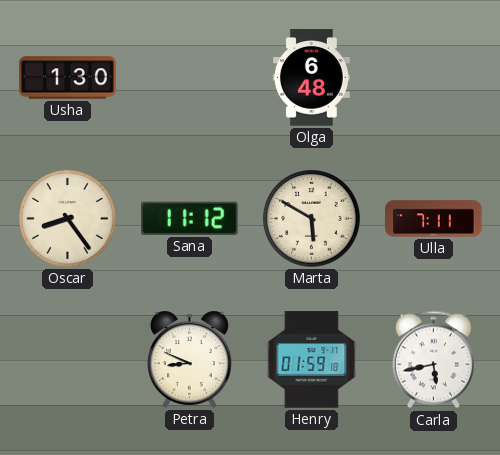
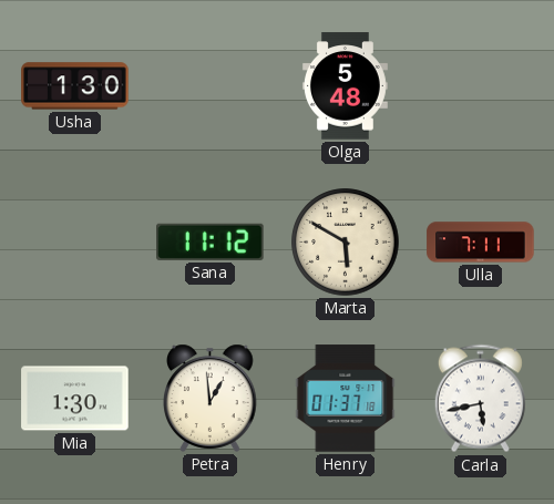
Olga: 6:48 -> 5:48 (345, 86)
Oscar: 8:24 -> none (68, 219)
Mia: none -> 1:30 (75, 399)
Petra: 8:49 -> 12:59 (211, 398)
Henry: 01:59 -> 01:37 (346, 399)
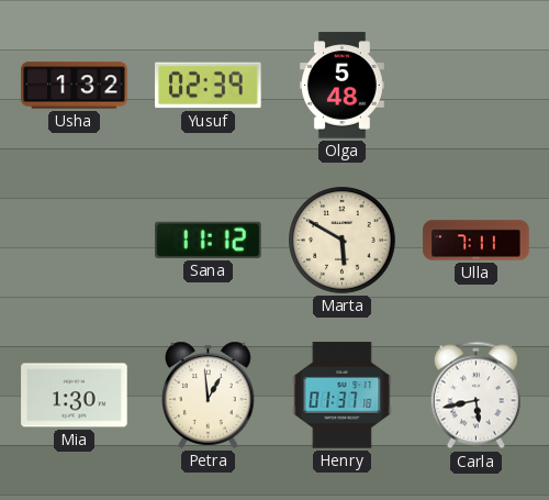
Usha: 1:30 -> 1:32 (75, 86)
Yusuf: none -> 02:39 (209, 86)
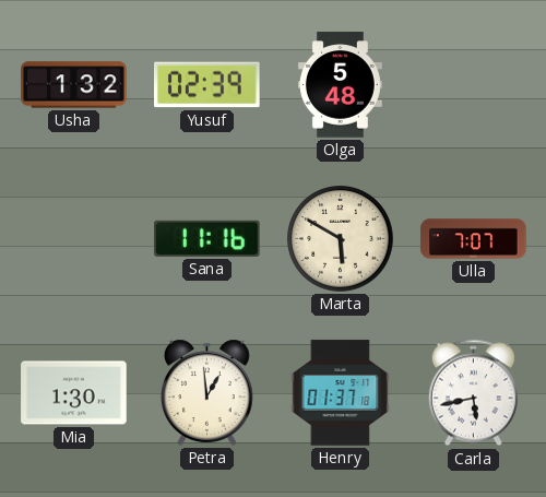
Sana: 11:12 -> 11:16 (207, 238)
Ulla: 7:11 -> 7:07 (474, 239)
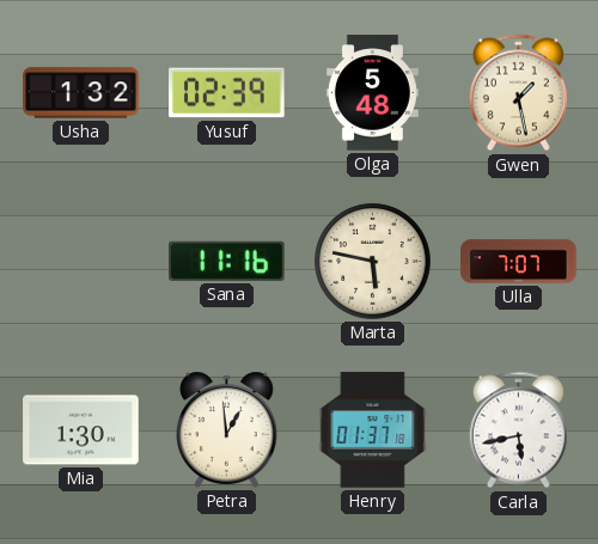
Gwen: none -> 1:28 (518, 93)
Marta: 5:50 -> 5:47 (373, 262)
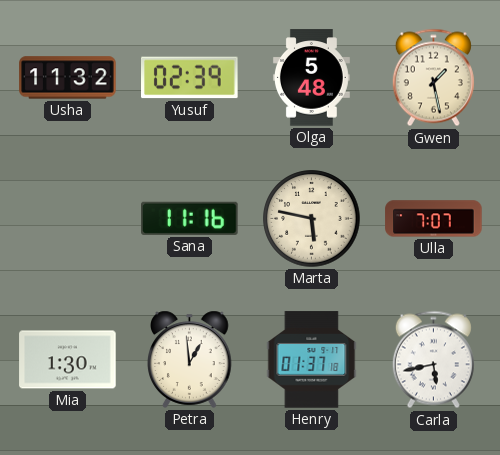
Usha: 1:32 -> 11:32 (68, 78)
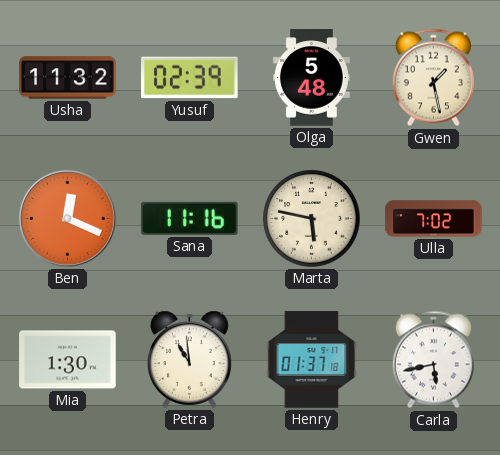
Ben: none -> 12:19 (67, 218)
Ulla: 7:07 -> 7:02 (434, 219)
Petra: 12:59 -> 10:59 (190, 359)
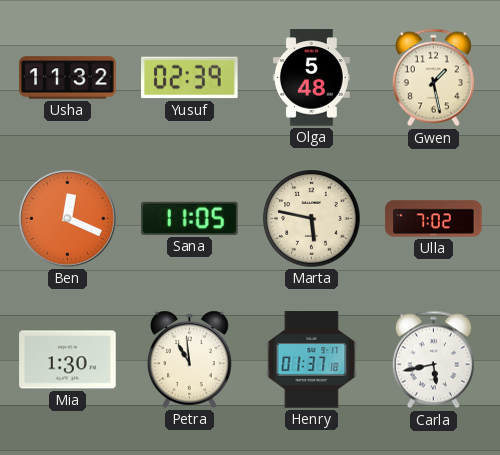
Sana: 11:16 -> 11:05 (190, 218)
